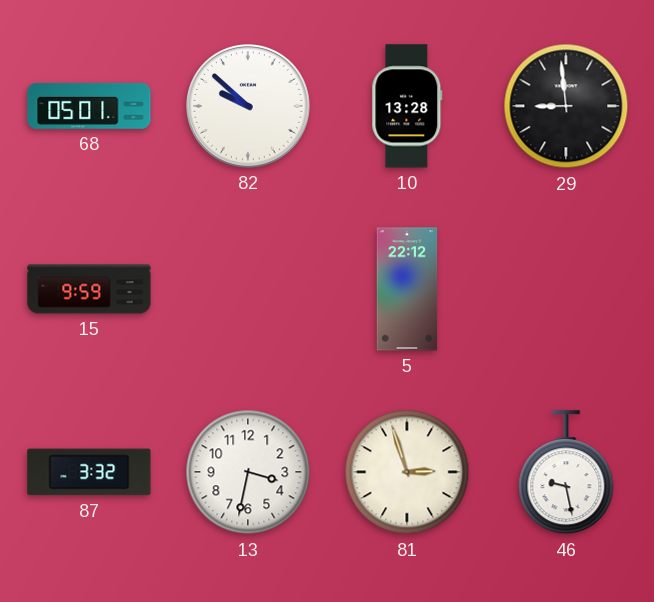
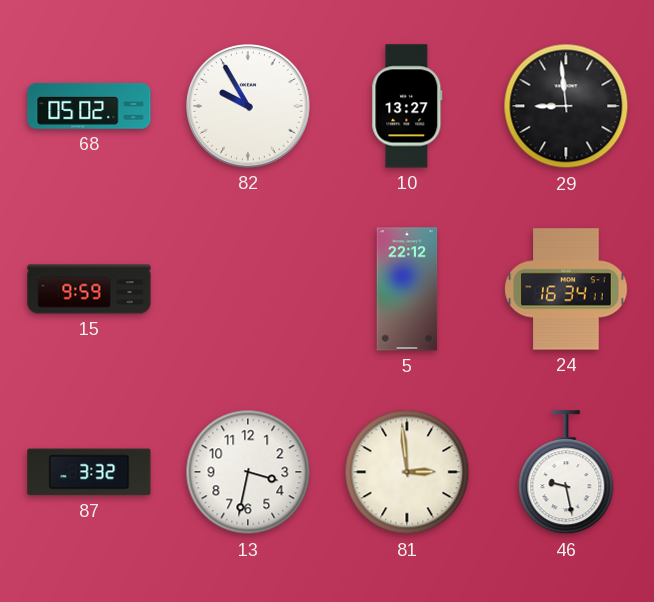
68: 05:01 -> 05:02 (89, 106)
82: 9:52 -> 9:55 (249, 107)
10: 13:28 -> 13:27 (407, 106)
24: none -> 16:34 (566, 289)
81: 2:57 -> 2:59 (407, 472)
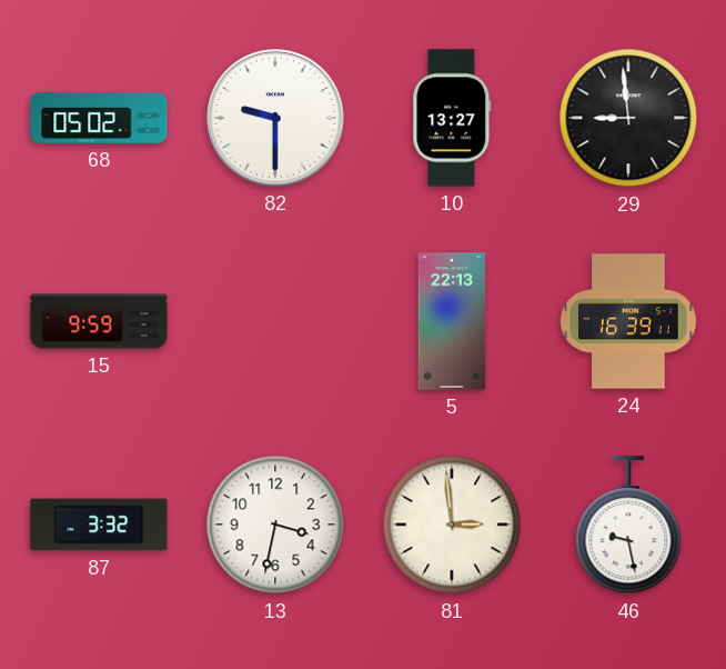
82: 9:55 -> 9:30 (276, 119)
5: 22:12 -> 22:13 (452, 321)
24: 16:34 -> 16:39 (628, 321)
